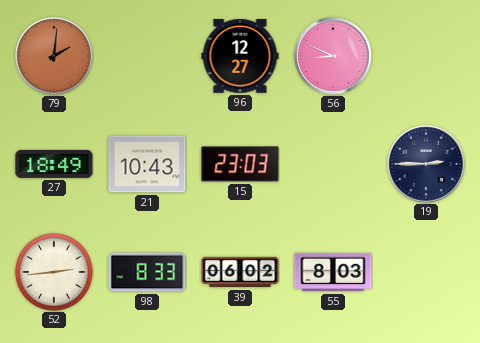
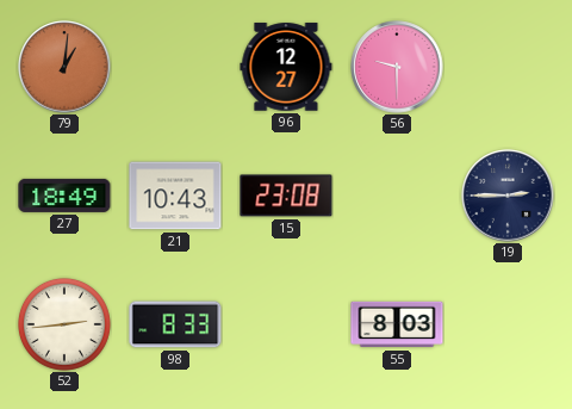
79: 2:01 -> 1:01 (64, 67)
56: 8:49 -> 9:30 (397, 67)
15: 23:03 -> 23:08 (286, 196)
39: 06:02 -> none (240, 272)
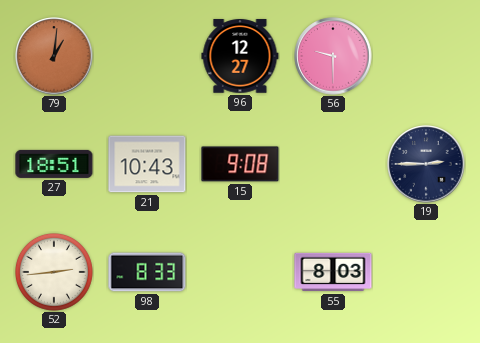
27: 18:49 -> 18:51 (54, 164)
15: 23:08 -> 9:08 (240, 164)
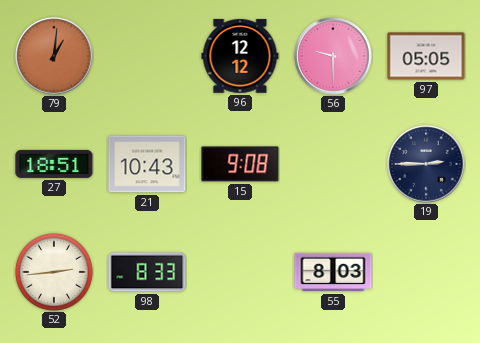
96: 12:27 -> 12:12 (240, 56)
97: none -> 05:05 (426, 56)
